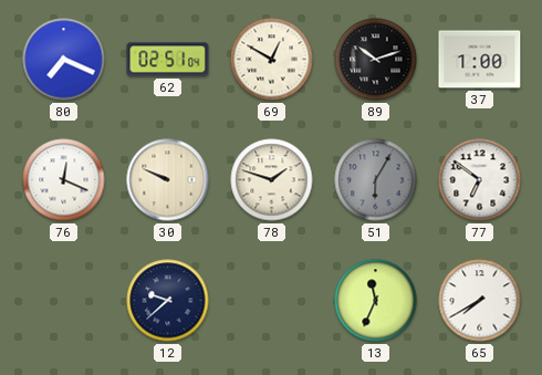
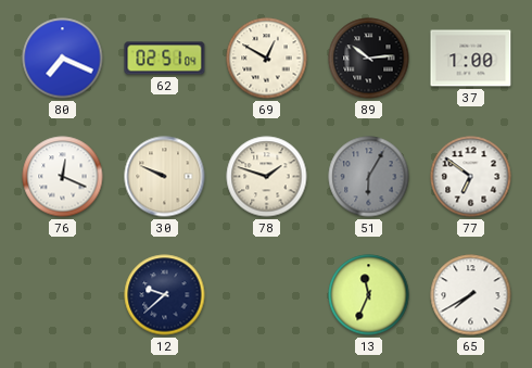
89: 10:12 -> 10:14 (369, 59)
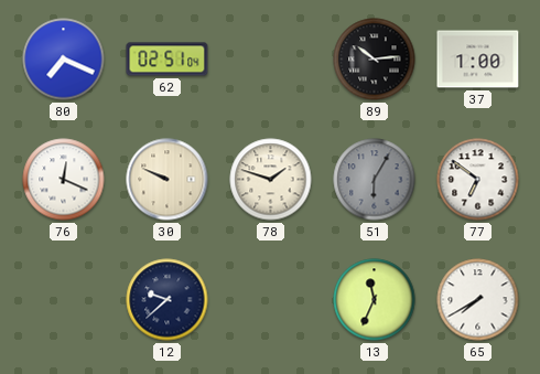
69: 12:50 -> none (267, 59)
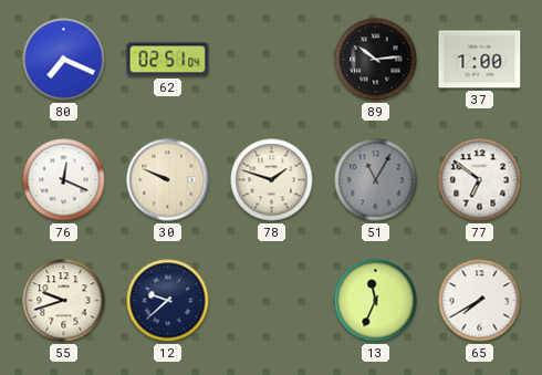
51: 6:05 -> 11:05 (376, 180)
55: none -> 9:42 (64, 301)
